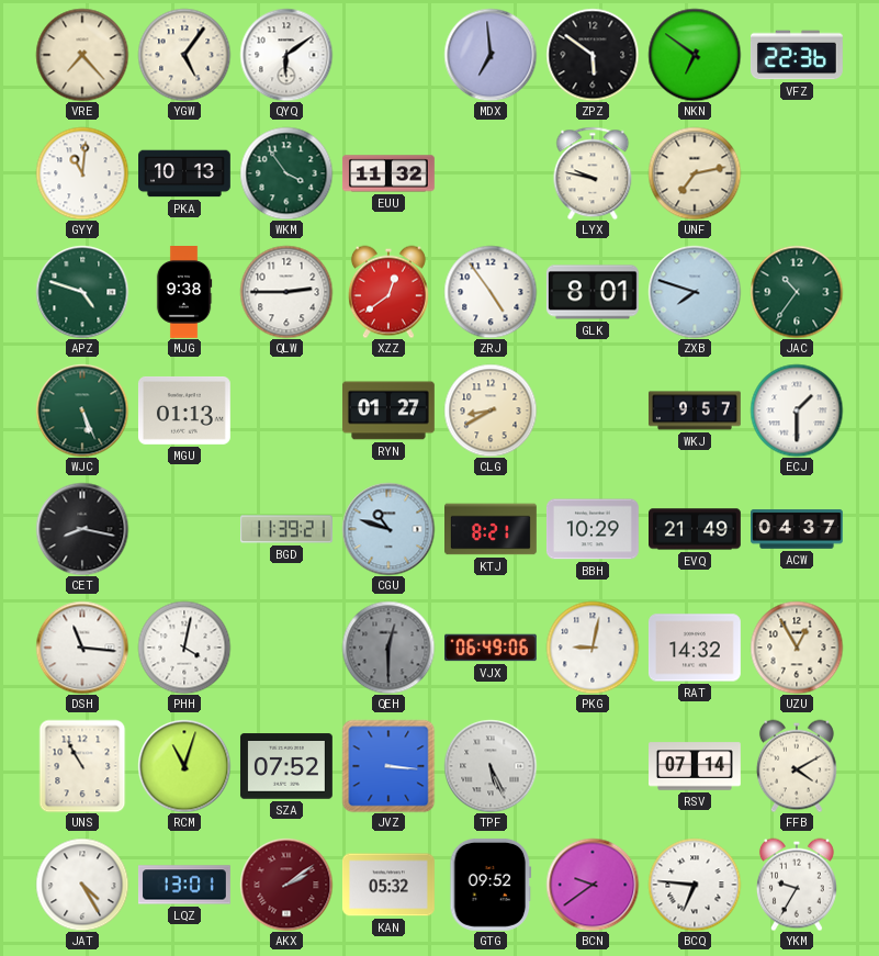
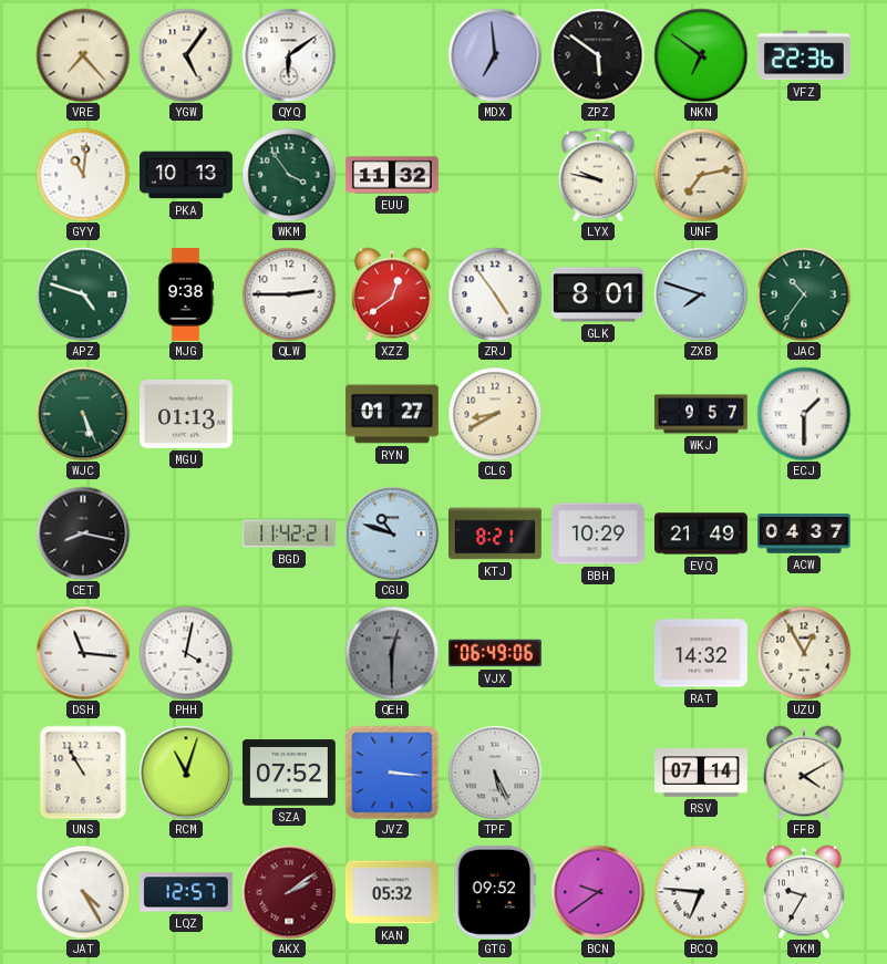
BGD: 11:39 -> 11:42 (289, 533)
PKG: 9:02 -> none (593, 648)
LQZ: 13:01 -> 12:57 (186, 892)
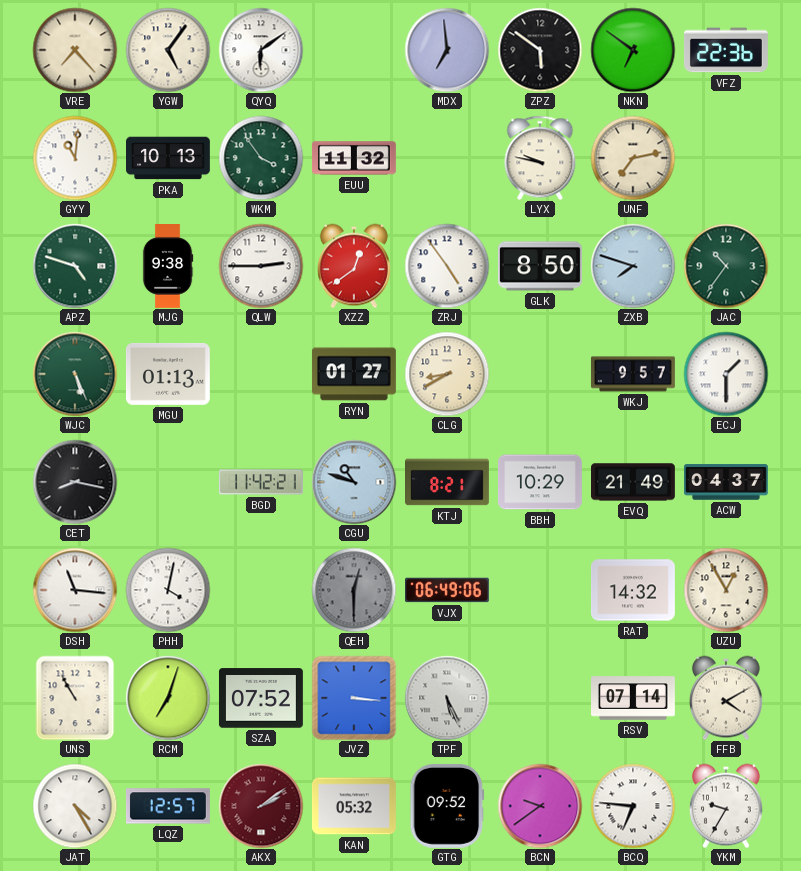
GLK: 8:01 -> 8:50 (540, 266)
RCM: 11:03 -> 7:03 (168, 698)
